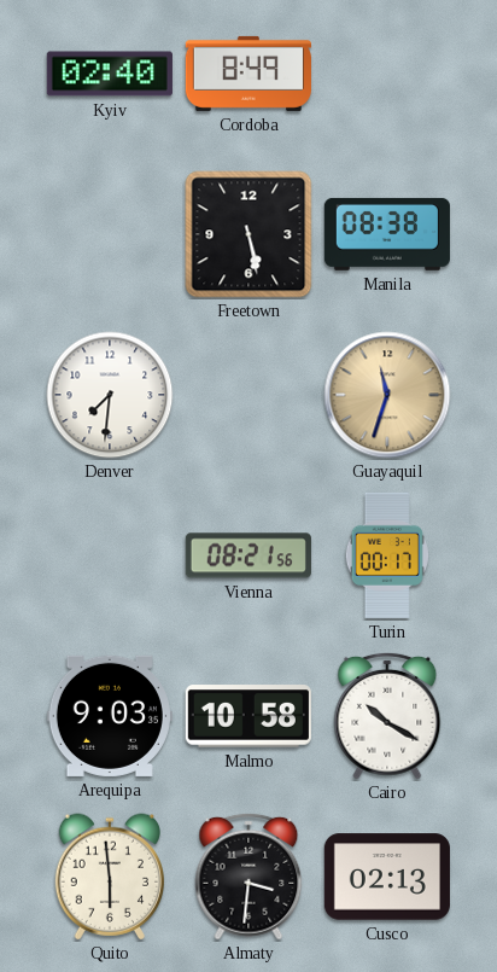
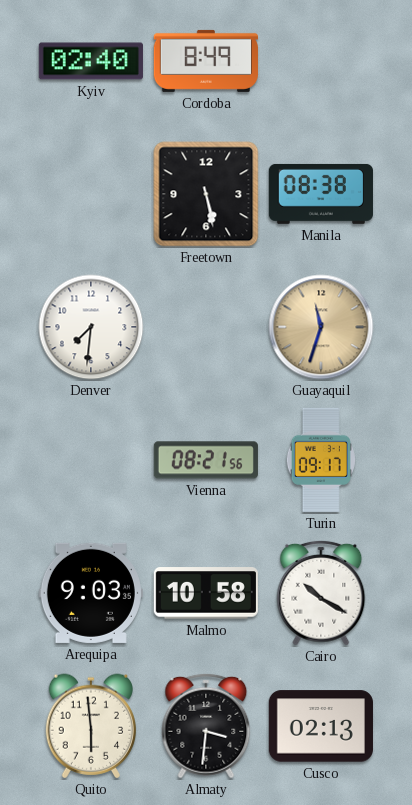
Turin: 00:17 -> 09:17 (321, 460)
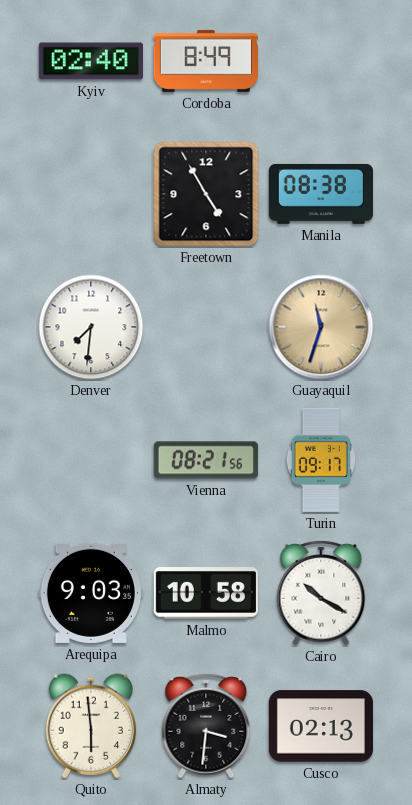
Freetown: 5:28 -> 4:55 (206, 194)
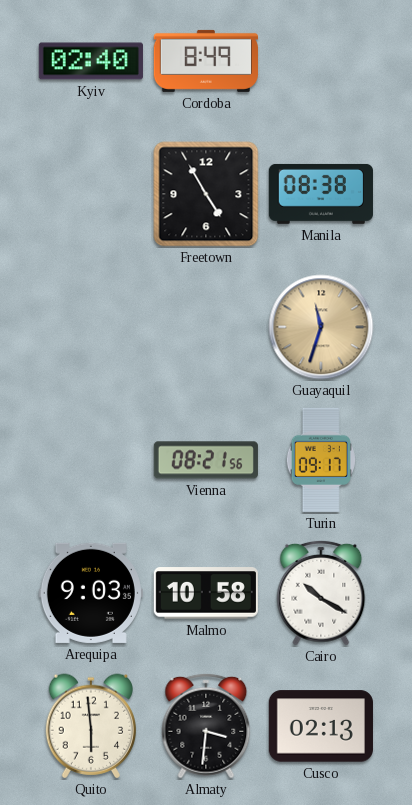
Denver: 7:31 -> none (91, 327)
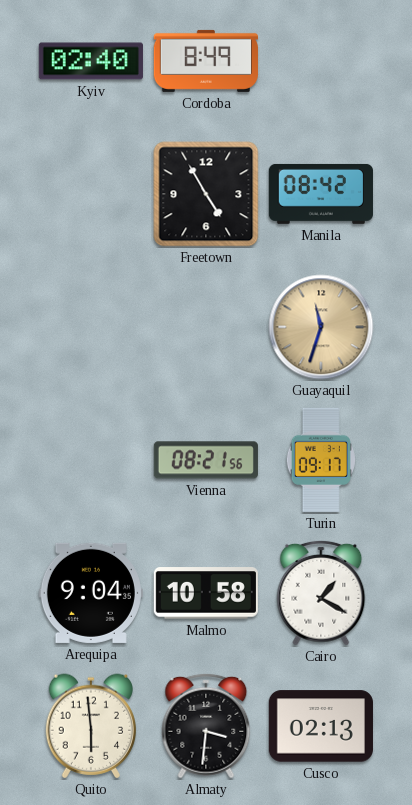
Manila: 08:38 -> 08:42 (321, 194)
Arequipa: 9:03 -> 9:04 (91, 593)
Cairo: 10:20 -> 1:20 (321, 593)
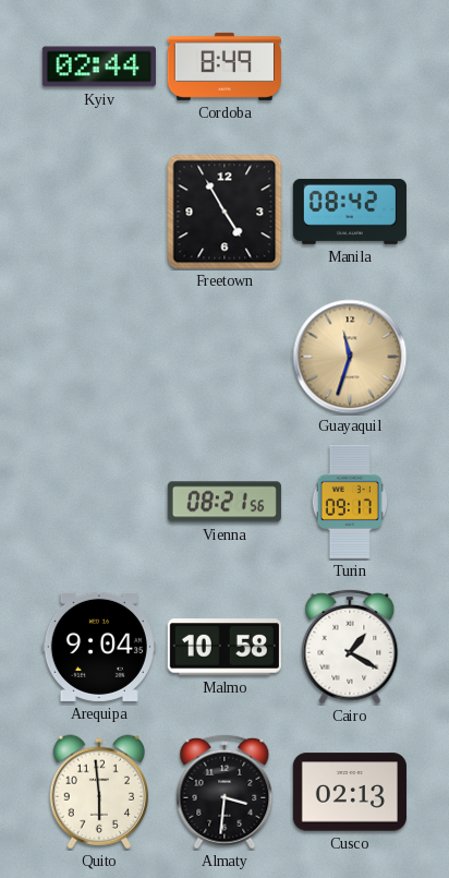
Kyiv: 02:40 -> 02:44 (99, 67)
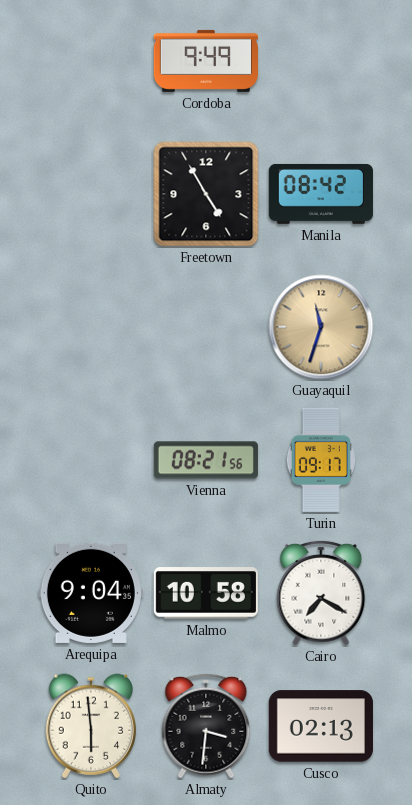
Kyiv: 02:44 -> none (99, 67)
Cordoba: 8:49 -> 9:49 (206, 61)
Cairo: 1:20 -> 7:20 (321, 593)
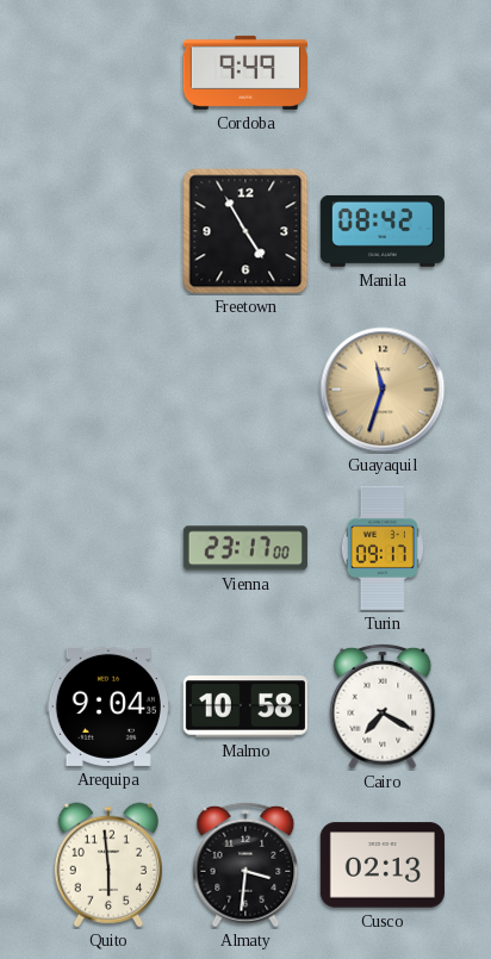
Vienna: 08:21 -> 23:17 (245, 548)
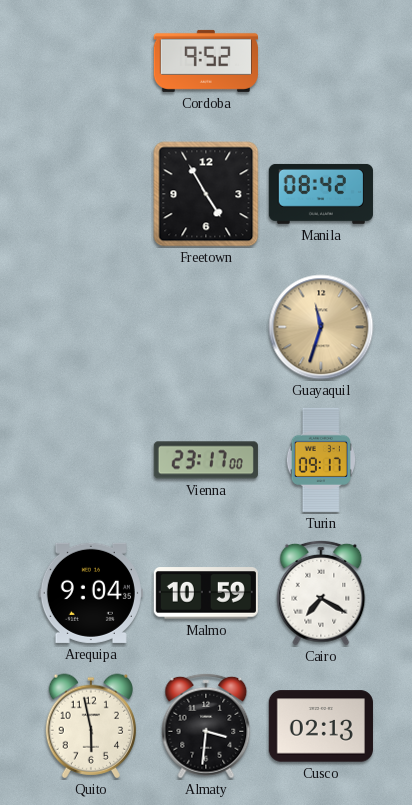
Cordoba: 9:49 -> 9:52 (206, 61)
Malmo: 10:58 -> 10:59 (206, 593)
Quito: 5:59 -> 5:58 (90, 726)
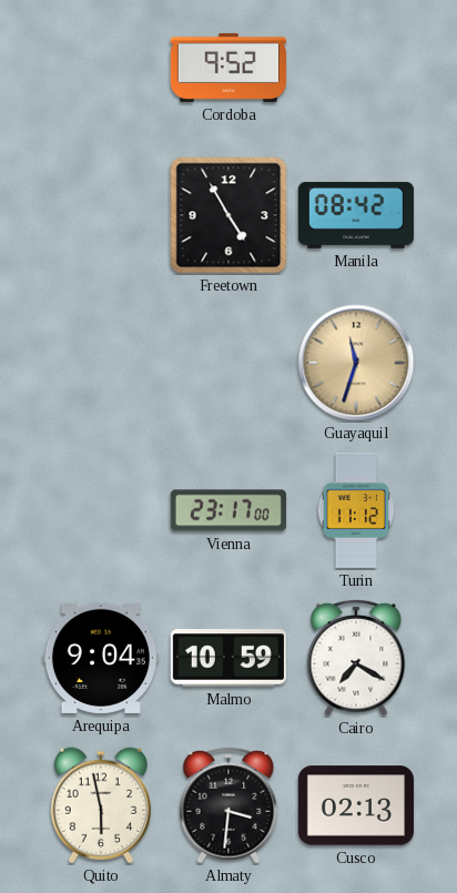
Turin: 09:17 -> 11:12 (356, 510)
